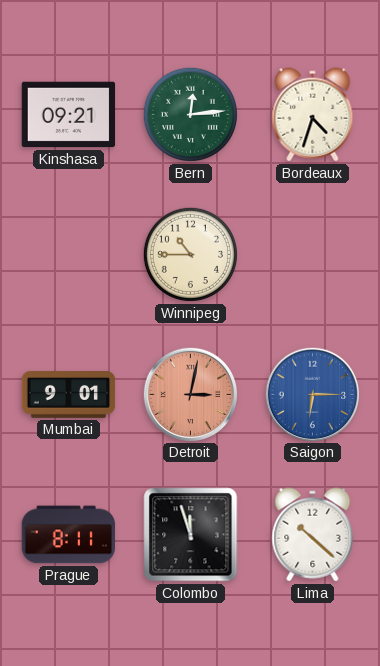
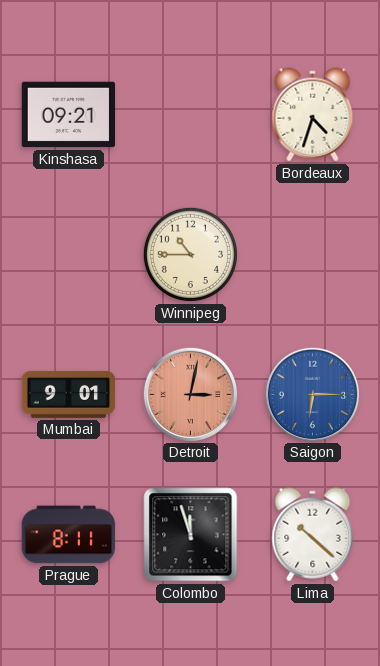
Bern: 12:14 -> none (190, 114)
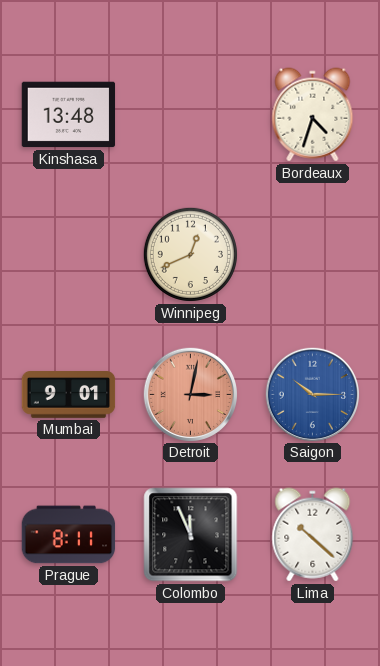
Kinshasa: 09:21 -> 13:48 (69, 115)
Winnipeg: 10:45 -> 12:41 (190, 254)
Saigon: 6:15 -> 10:15 (312, 394)
Colombo: 11:57 -> 11:56 (191, 535)
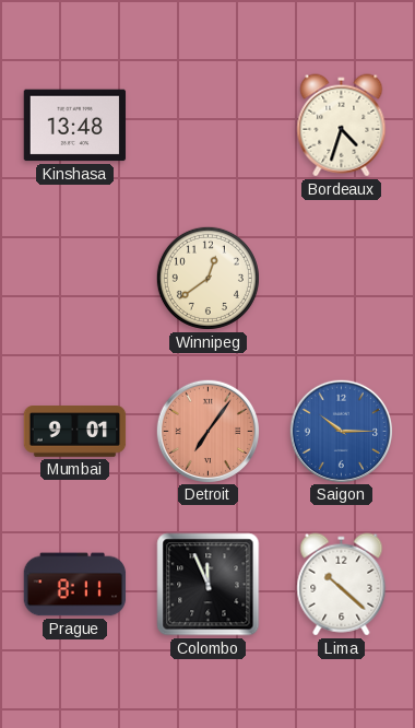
Winnipeg: 12:41 -> 12:39 (207, 278)
Detroit: 3:02 -> 7:06 (207, 431)
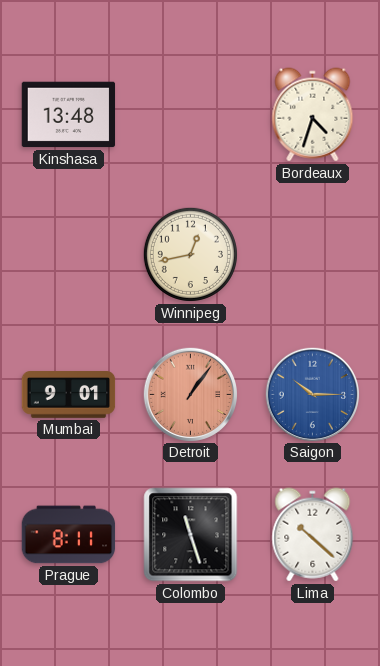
Winnipeg: 12:39 -> 12:43 (190, 254)
Detroit: 7:06 -> 1:06 (190, 394)
Colombo: 11:56 -> 11:27 (191, 535)
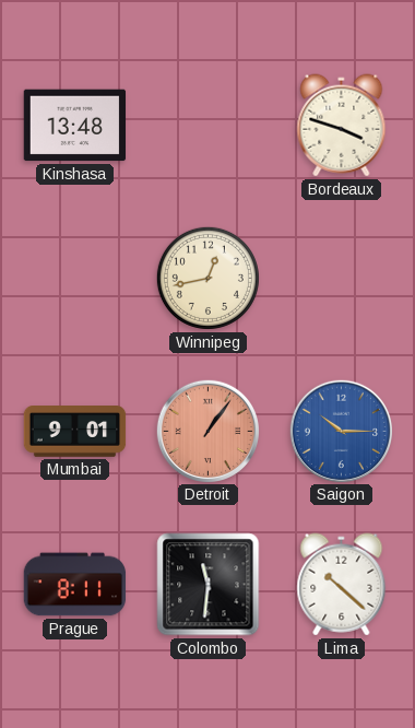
Bordeaux: 4:33 -> 3:48 (342, 126)
Colombo: 11:27 -> 11:31 (209, 585)
